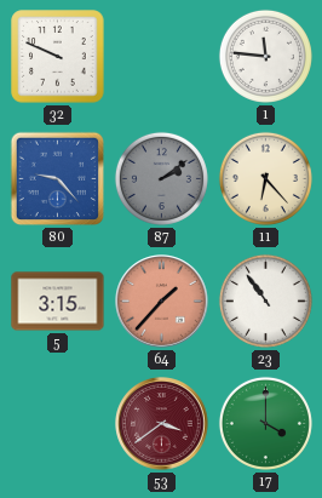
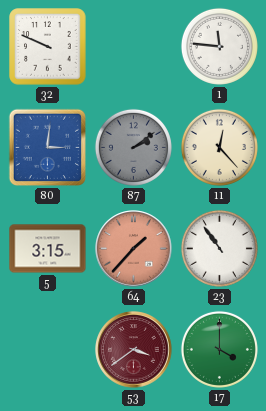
80: 9:23 -> 3:01 (48, 148)
11: 6:23 -> 12:23 (219, 147)
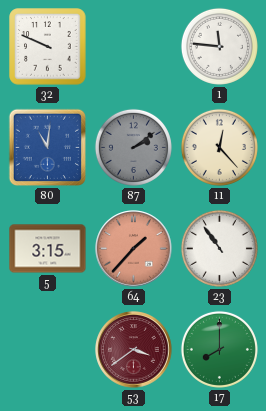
80: 3:01 -> 11:01 (48, 148)
17: 4:00 -> 8:00 (219, 349)
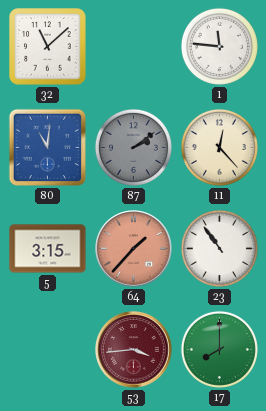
32: 9:49 -> 11:08 (48, 47)
53: 3:39 -> 3:44 (134, 350)
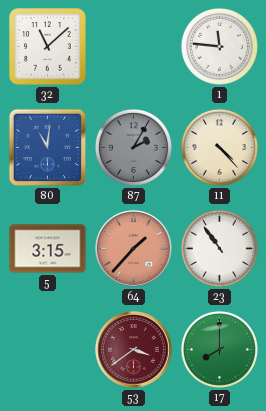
87: 2:09 -> 2:05 (133, 147)
11: 12:23 -> 4:23 (219, 147)
53: 3:44 -> 3:39 (134, 350)
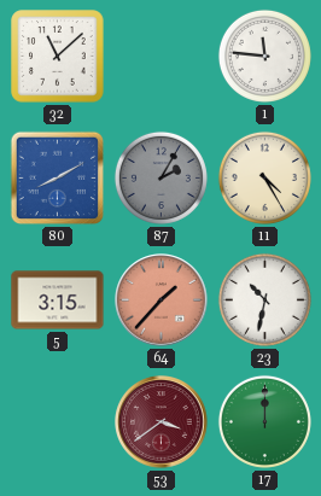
80: 11:01 -> 8:10 (58, 179)
11: 4:23 -> 4:25 (264, 177)
23: 10:54 -> 10:32 (264, 299)
17: 8:00 -> 12:00 (264, 421)
